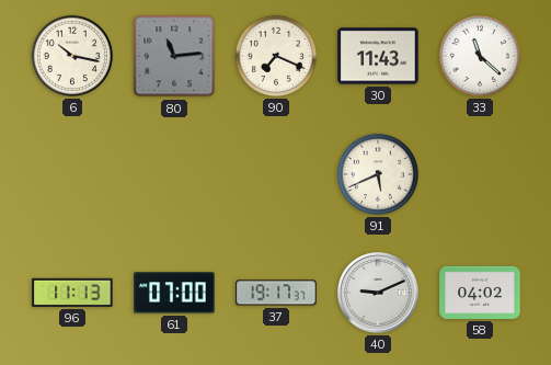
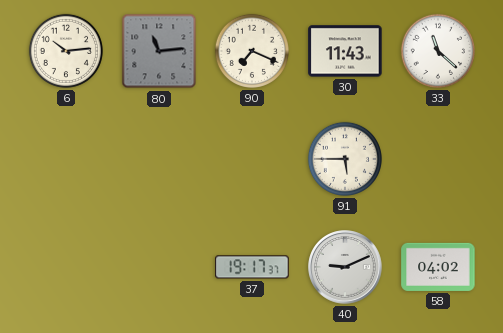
6: 10:17 -> 10:14 (66, 51)
91: 5:41 -> 5:45 (345, 159)
96: 11:13 -> none (72, 293)
61: 07:00 -> none (174, 293)
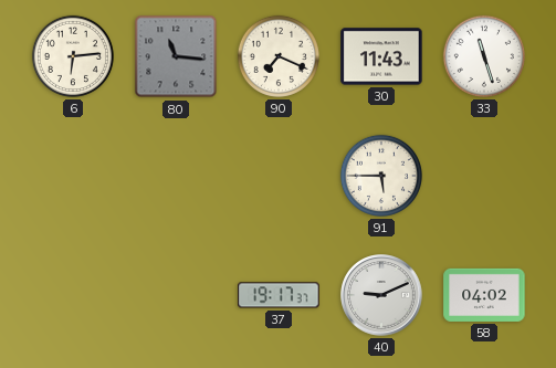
6: 10:14 -> 6:14 (73, 56)
80: 11:14 -> 11:16 (176, 56)
33: 11:22 -> 11:27 (484, 56)
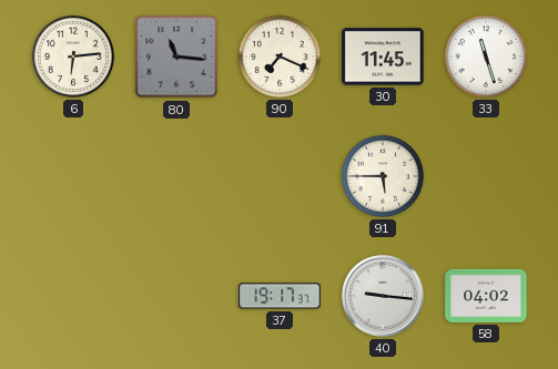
30: 11:43 -> 11:45 (383, 57)
40: 9:11 -> 9:16 (383, 296)
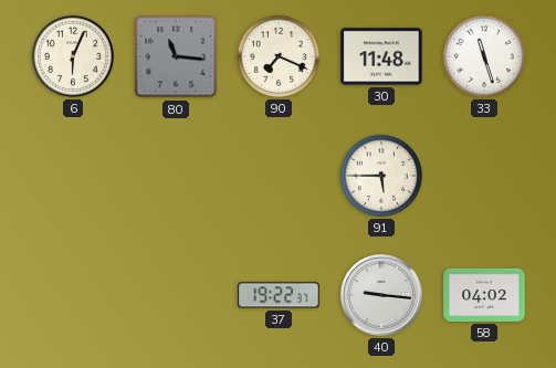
6: 6:14 -> 6:04 (73, 56)
30: 11:45 -> 11:48 (381, 56)
37: 19:17 -> 19:22 (279, 295)
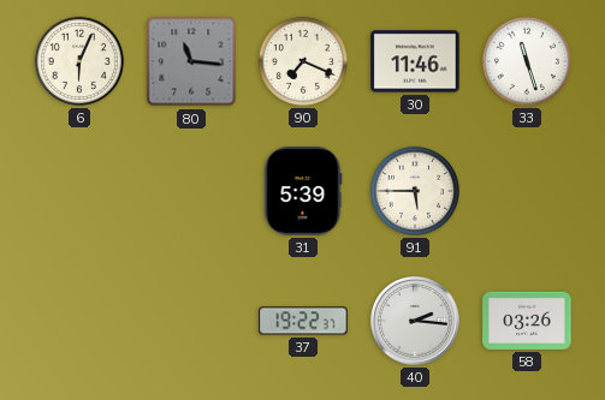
30: 11:48 -> 11:46 (415, 61)
31: none -> 5:39 (303, 191)
40: 9:16 -> 2:16 (415, 321)
58: 04:02 -> 03:26 (527, 321)
